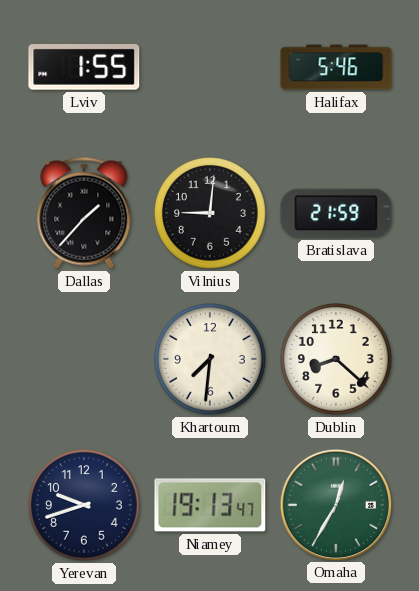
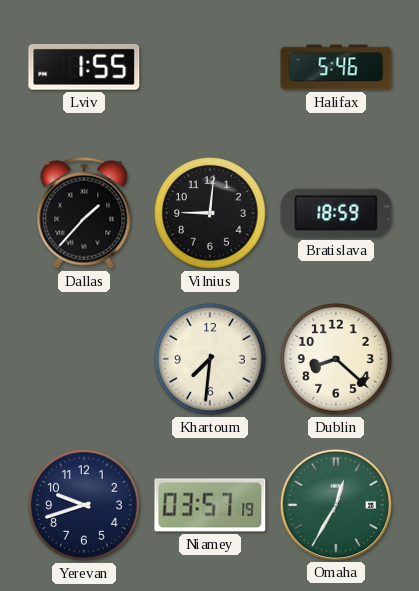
Bratislava: 21:59 -> 18:59 (336, 213)
Niamey: 19:13 -> 03:57 (210, 505)
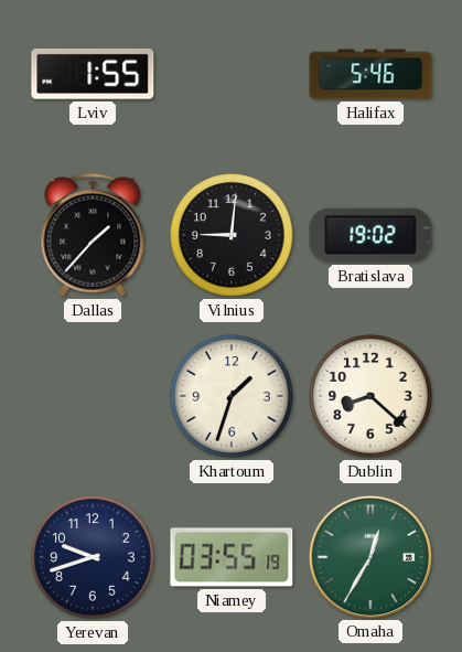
Bratislava: 18:59 -> 19:02 (370, 235)
Khartoum: 7:31 -> 1:33 (233, 397)
Niamey: 03:57 -> 03:55 (232, 557)
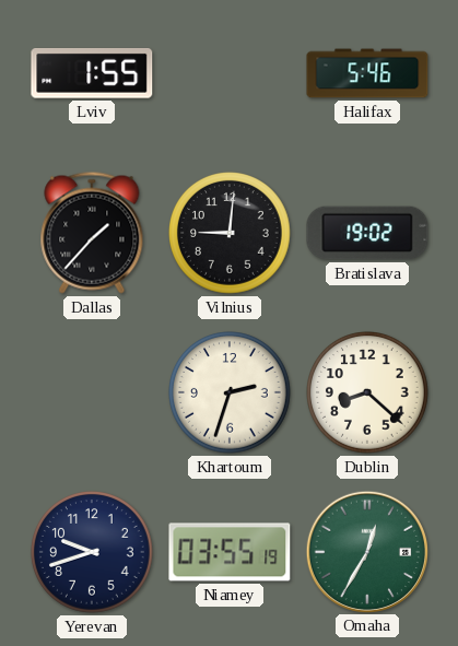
Khartoum: 1:33 -> 2:33 (231, 394)
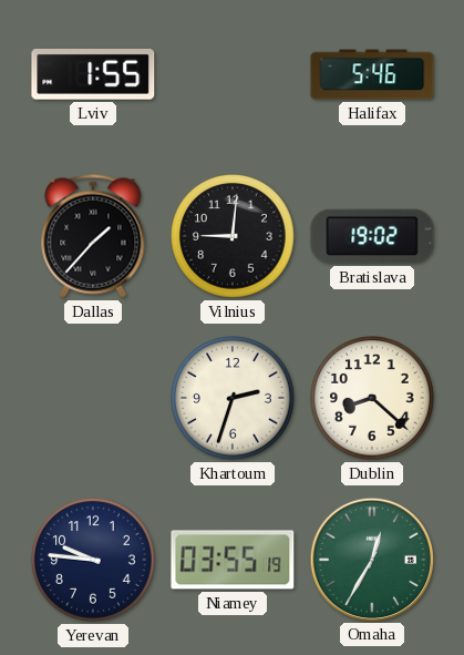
Yerevan: 9:42 -> 9:46 (94, 561)
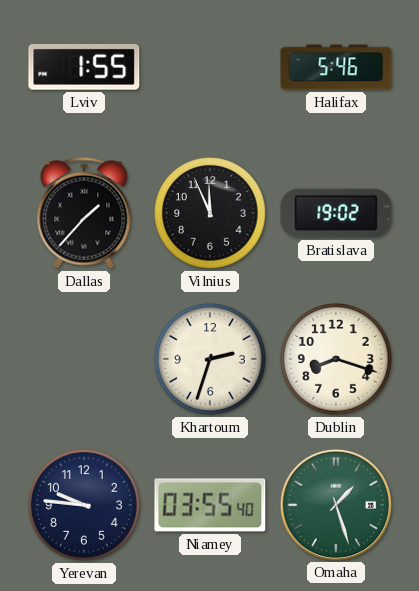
Vilnius: 9:01 -> 11:56 (211, 214)
Dublin: 8:22 -> 8:18 (337, 360)
Niamey: 03:55:19 -> 03:55:40 (210, 505)
Omaha: 12:35 -> 1:27 (335, 504)
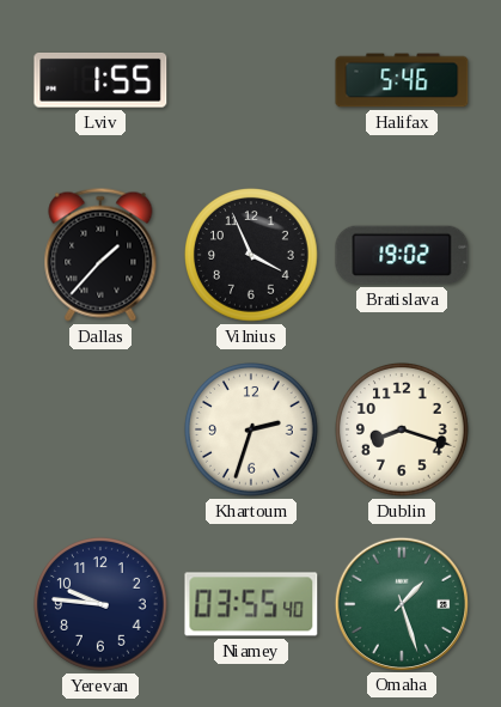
Vilnius: 11:56 -> 3:56 (252, 256)
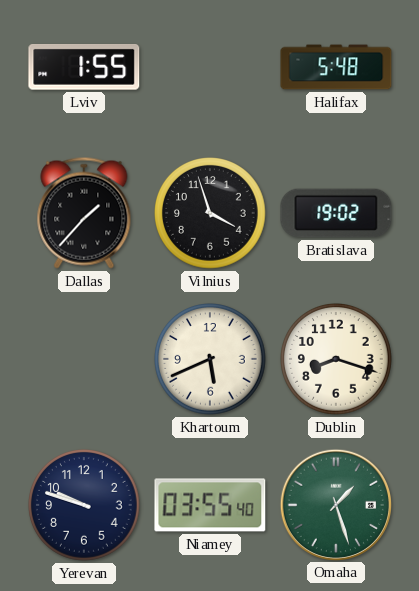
Halifax: 5:46 -> 5:48 (336, 67)
Vilnius: 3:56 -> 3:57 (211, 214)
Khartoum: 2:33 -> 5:41 (211, 360)
Yerevan: 9:46 -> 9:48 (85, 506)
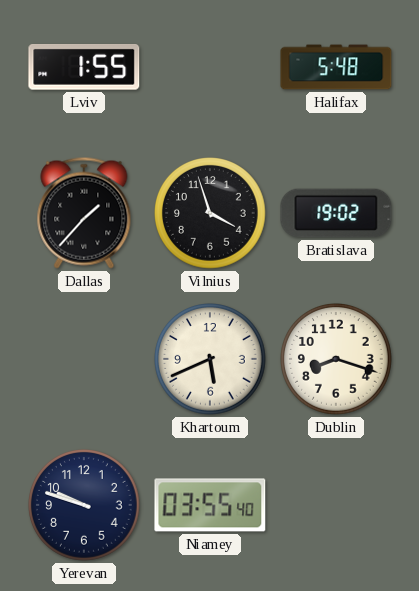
Omaha: 1:27 -> none (335, 504)
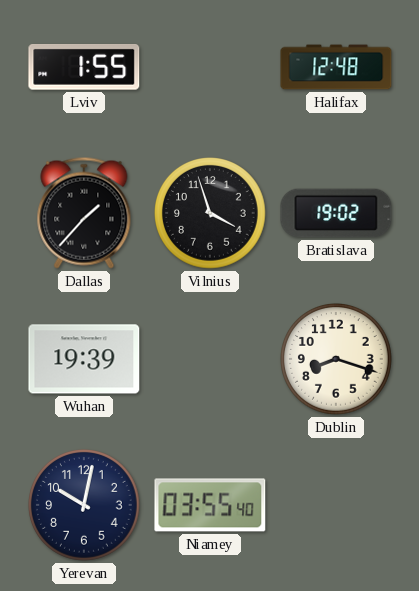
Halifax: 5:48 -> 12:48 (336, 67)
Wuhan: none -> 19:39 (84, 359)
Khartoum: 5:41 -> none (211, 360)
Yerevan: 9:48 -> 10:02 (85, 506)
